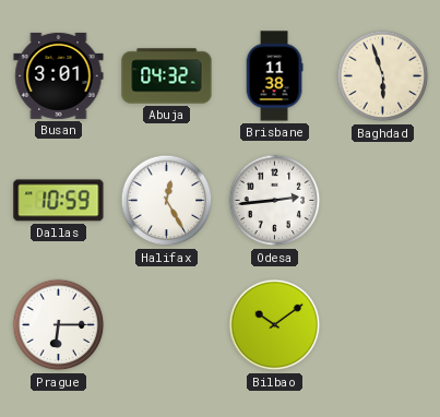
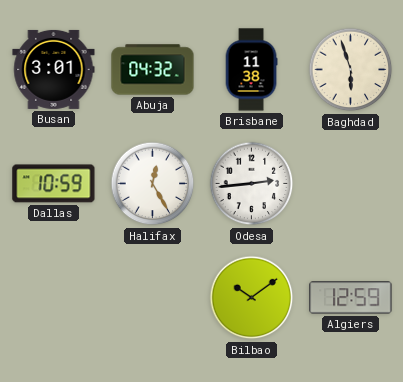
Prague: 6:15 -> none (59, 325)
Algiers: none -> 12:59 (351, 298)
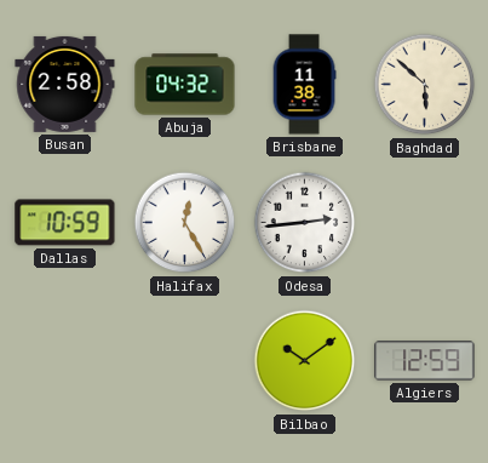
Busan: 3:01 -> 2:58 (65, 84)
Baghdad: 5:57 -> 5:52 (425, 85)
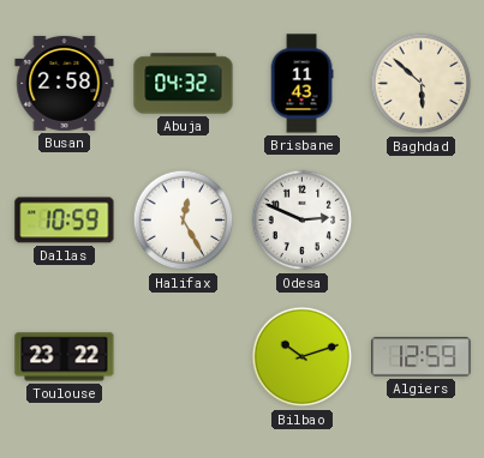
Brisbane: 11:38 -> 11:43 (301, 84)
Odesa: 2:44 -> 2:49 (303, 221)
Toulouse: none -> 23:22 (65, 357)
Bilbao: 10:09 -> 10:12 (303, 357)
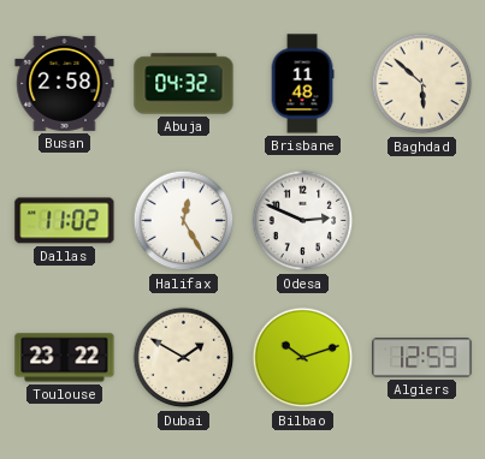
Brisbane: 11:43 -> 11:48 (302, 84)
Dallas: 10:59 -> 11:02 (65, 221)
Dubai: none -> 1:50 (184, 358)
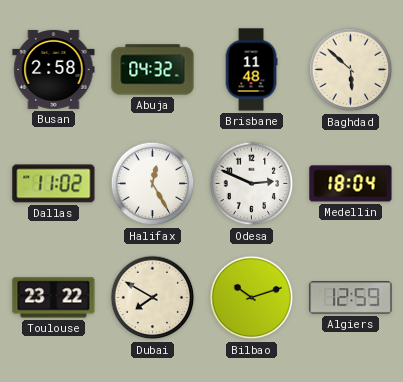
Medellin: none -> 18:04 (351, 184)
Dubai: 1:50 -> 7:50 (153, 298)
